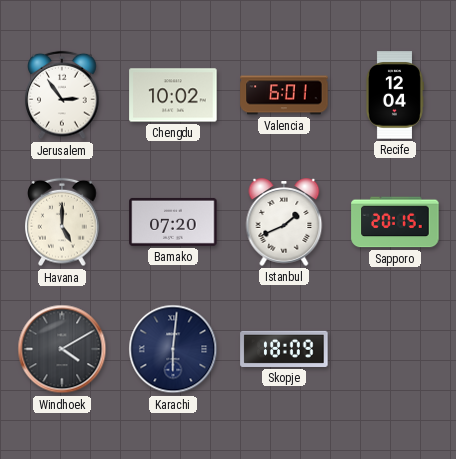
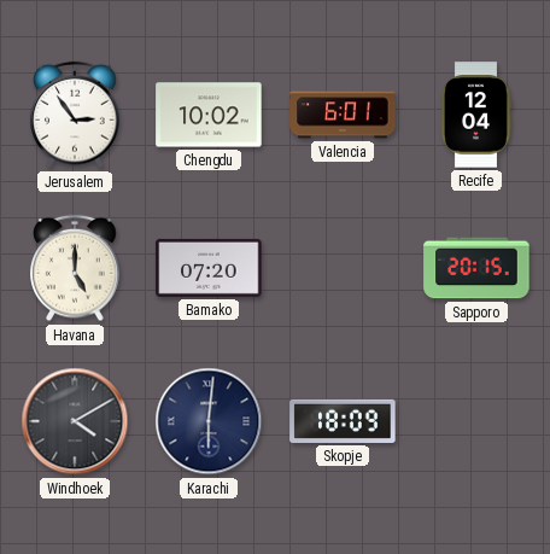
Istanbul: 1:41 -> none (284, 222)
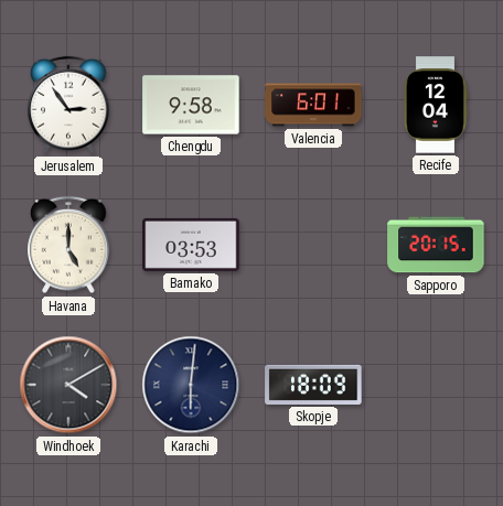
Chengdu: 10:02 -> 9:58 (191, 105)
Bamako: 07:20 -> 03:53 (191, 245)
